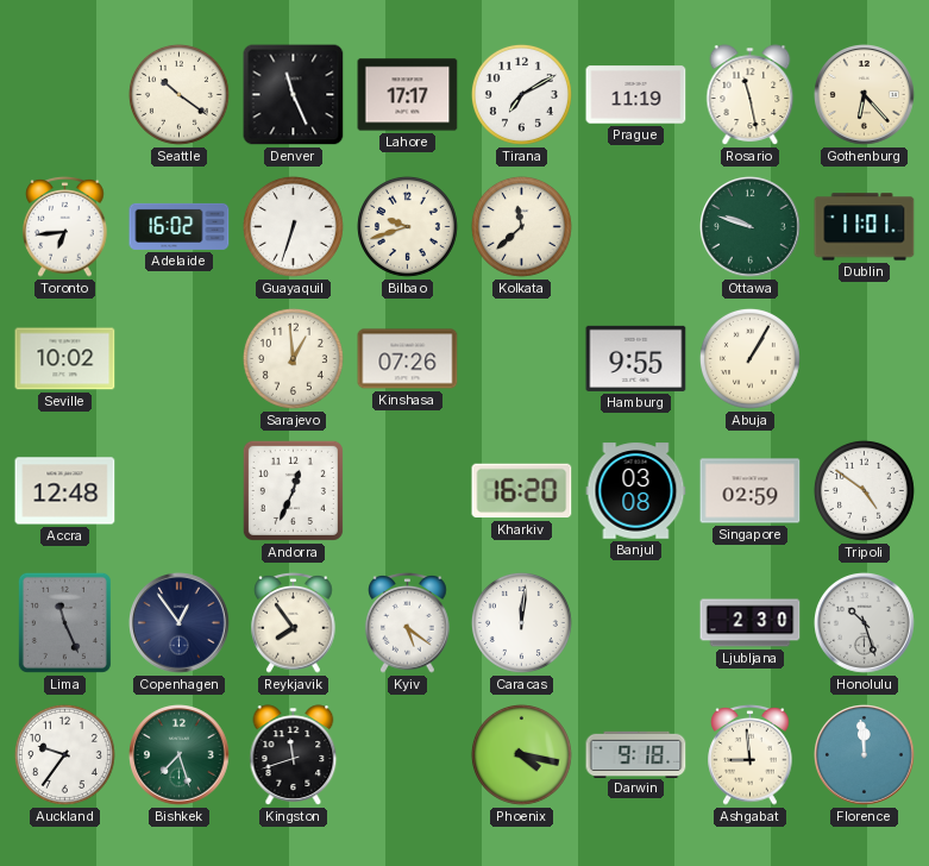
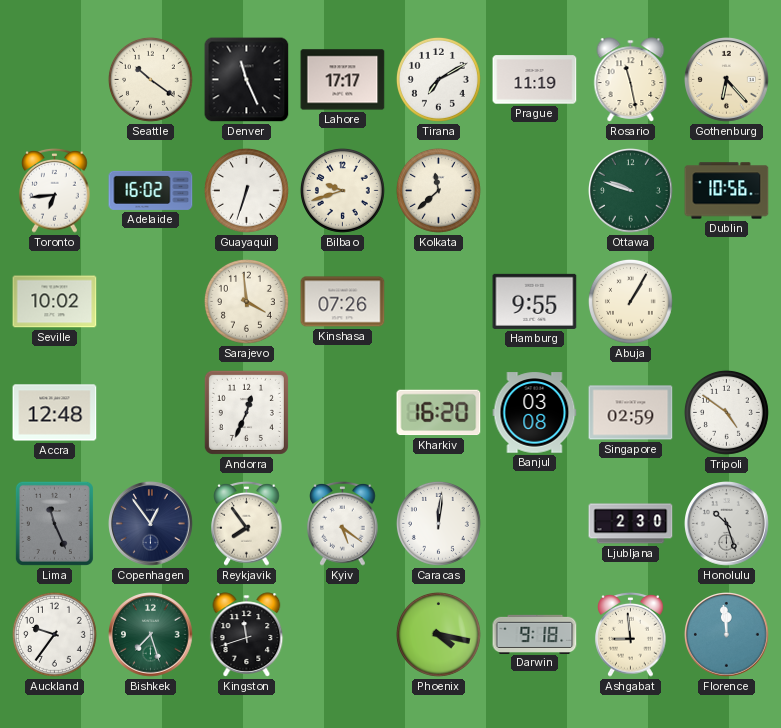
Dublin: 11:01 -> 10:56 (727, 191)
Sarajevo: 12:59 -> 3:59 (246, 301)
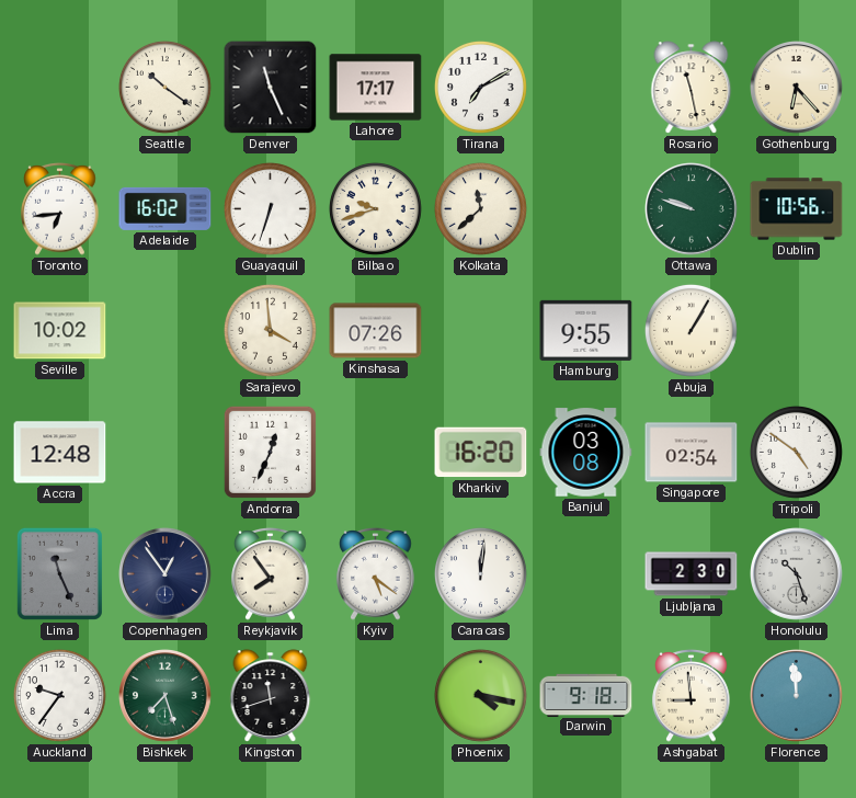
Prague: 11:19 -> none (535, 80)
Singapore: 02:59 -> 02:54 (692, 453)
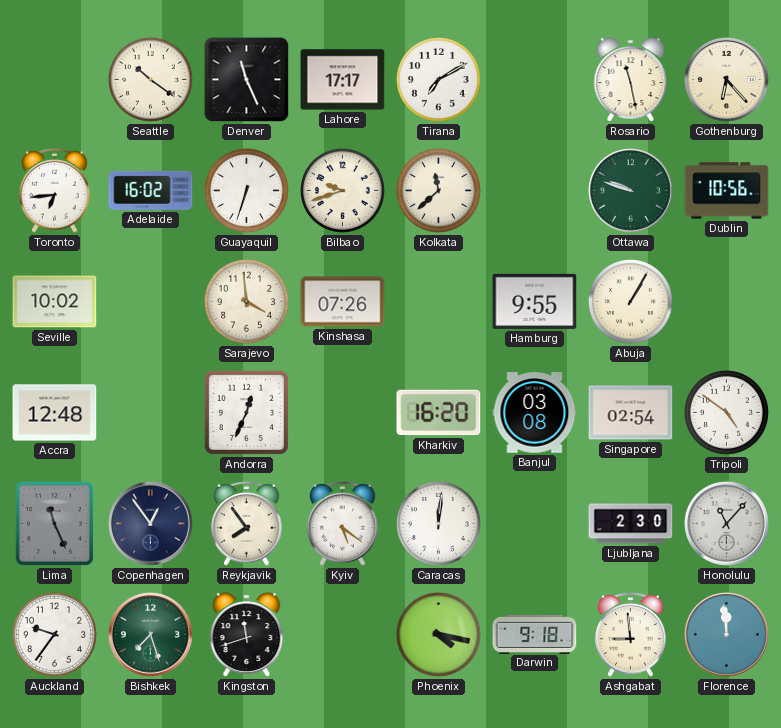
Honolulu: 10:27 -> 11:07 (727, 524)
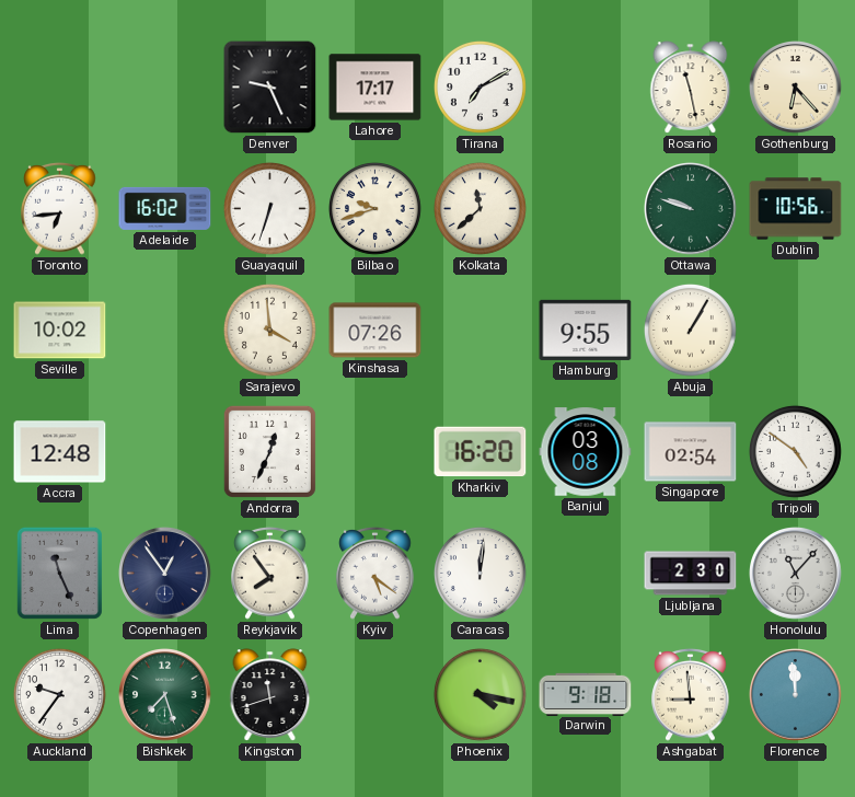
Seattle: 10:21 -> none (150, 79)
Denver: 11:26 -> 9:26 (270, 88)
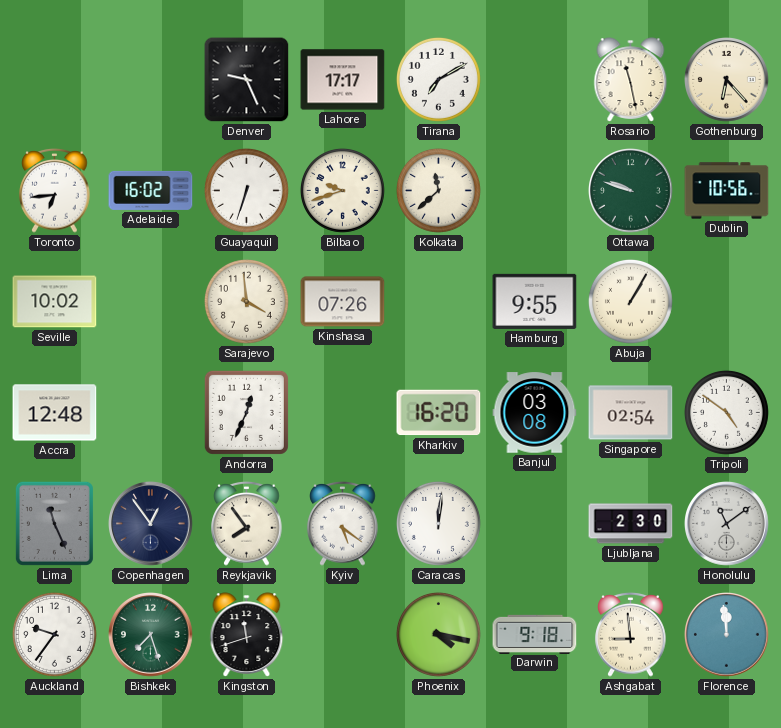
Honolulu: 11:07 -> 11:09 (727, 524)
